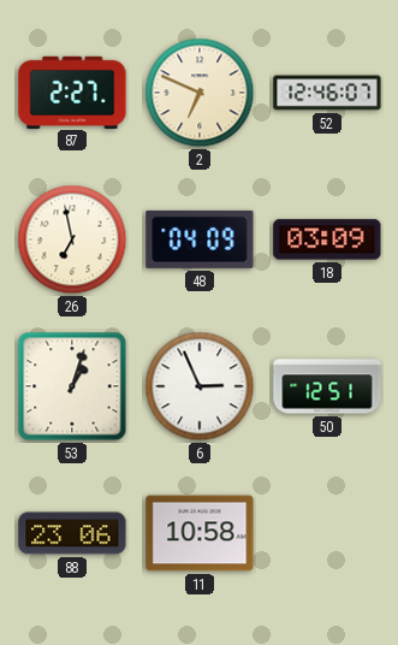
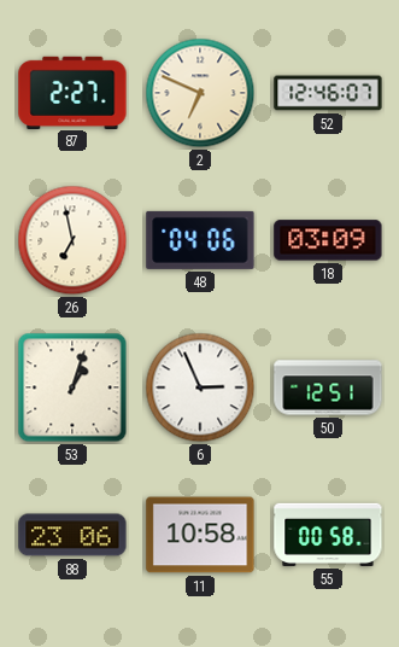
48: 04:09 -> 04:06 (200, 240)
55: none -> 00:58 (328, 535)
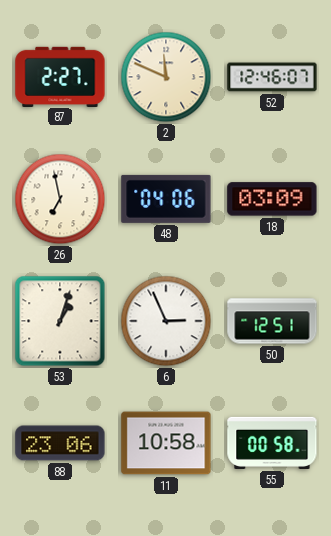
2: 6:49 -> 11:49 (166, 77)
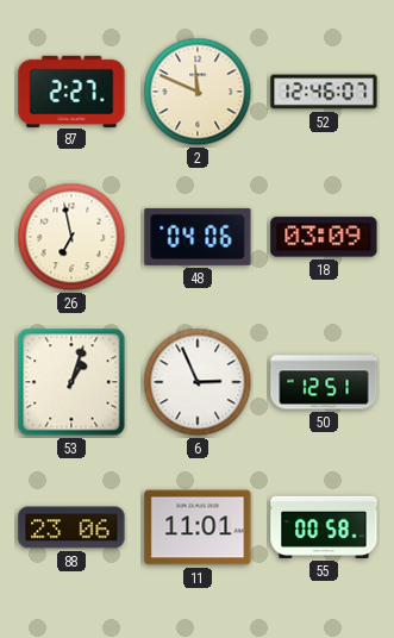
11: 10:58 -> 11:01 (198, 527)
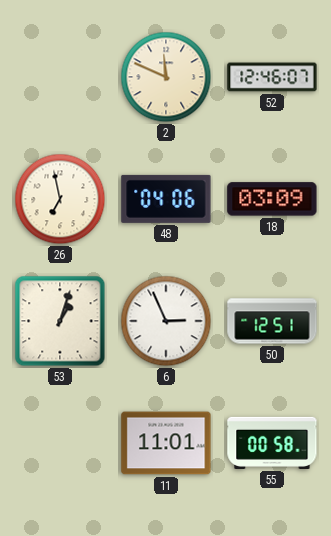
87: 2:27 -> none (71, 90)
88: 23:06 -> none (71, 527)
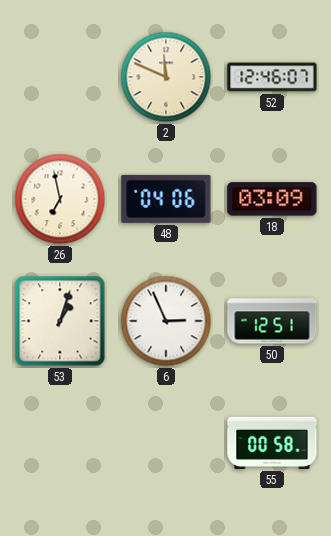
11: 11:01 -> none (166, 443)
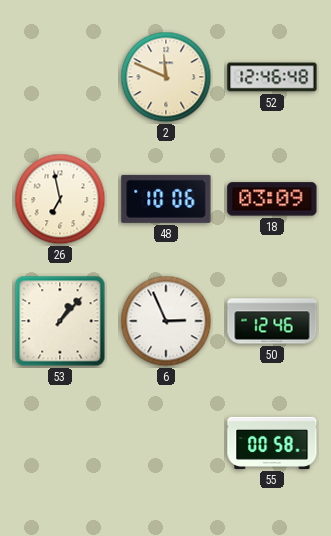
52: 12:46:07 -> 12:46:48 (272, 77)
48: 04:06 -> 10:06 (166, 199)
53: 1:03 -> 1:07 (60, 321)
50: 12:51 -> 12:46 (272, 321)
